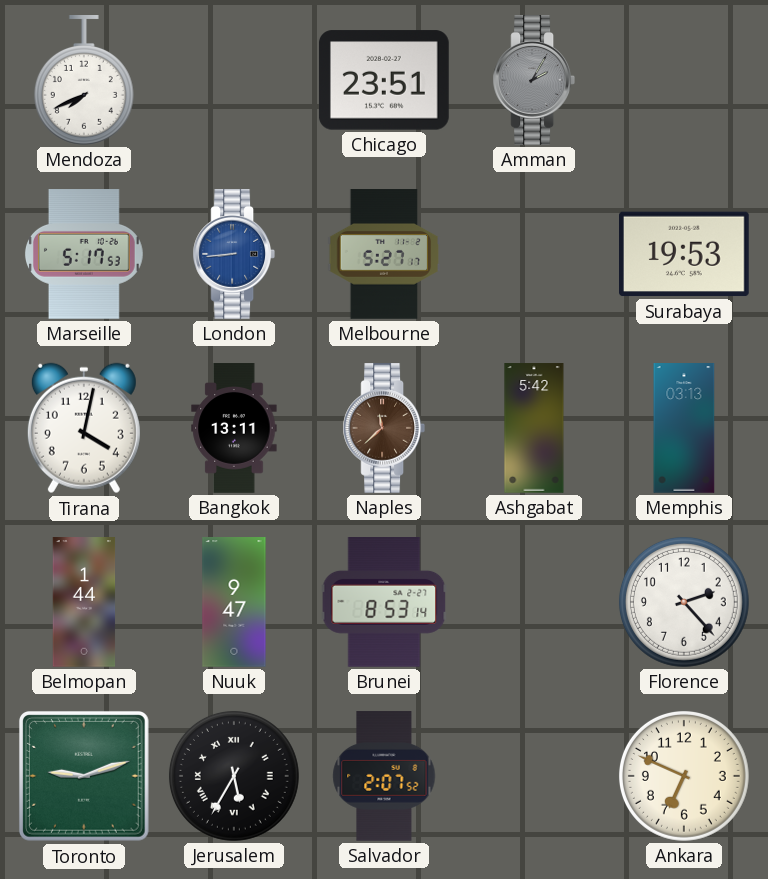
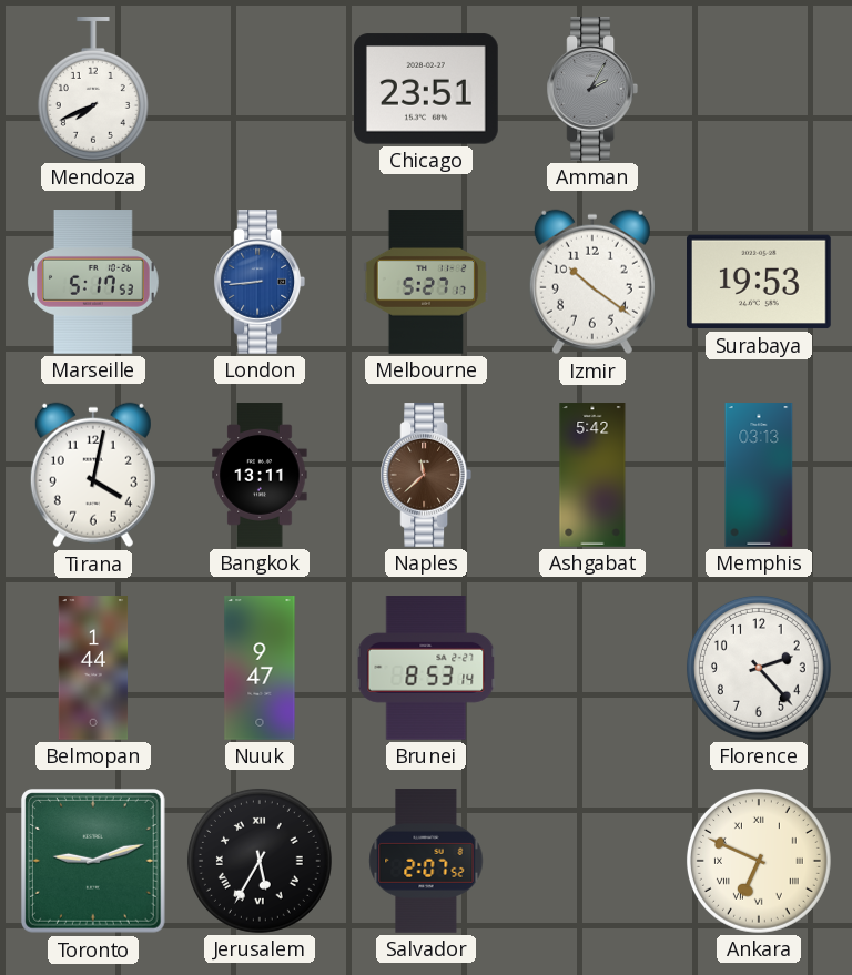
Izmir: none -> 10:21 (592, 282)
Ankara numerals: Arabic -> Roman (759, 861)
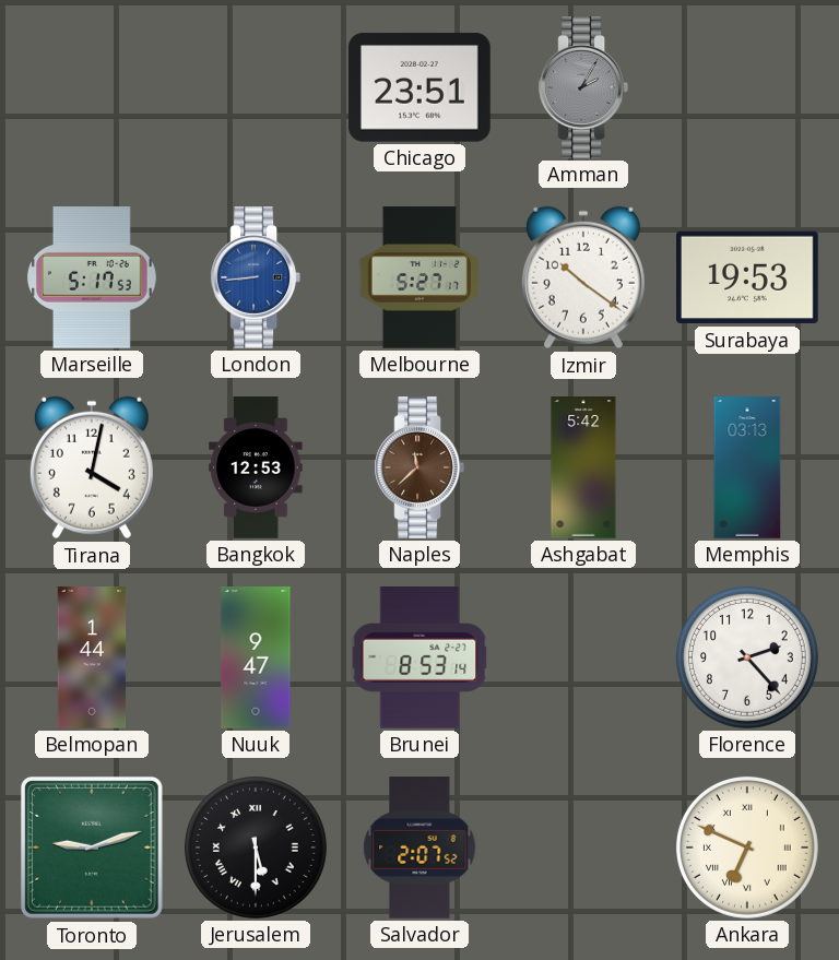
Mendoza: 7:41 -> none (93, 90)
Bangkok: 13:11 -> 12:53 (256, 467)
Jerusalem: 5:35 -> 5:30 (256, 848)
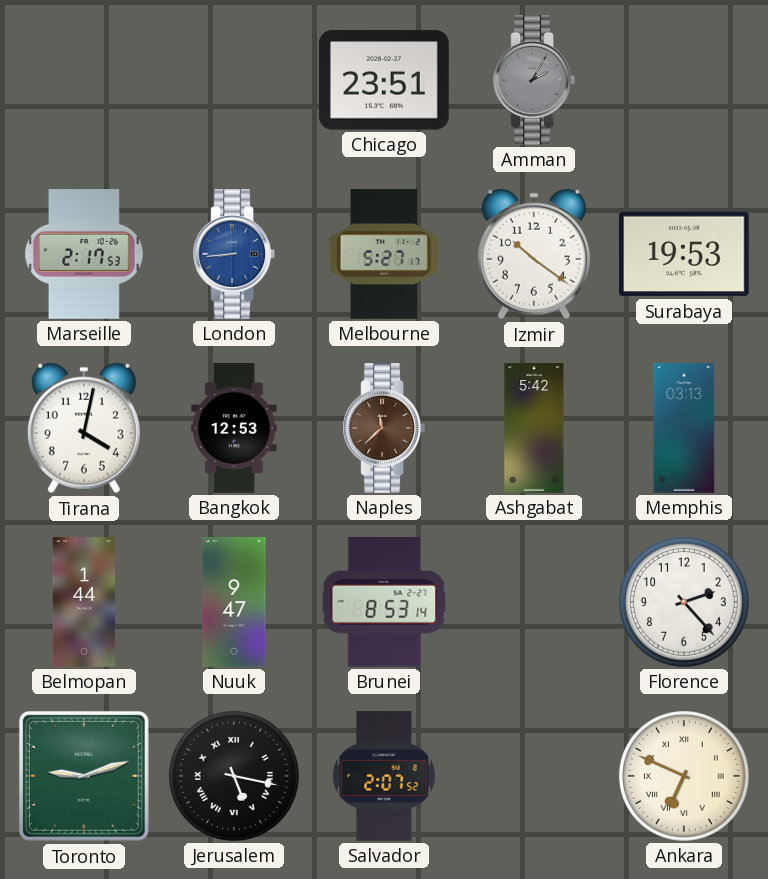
Marseille: 5:17 -> 2:17 (84, 255)
Jerusalem: 5:30 -> 5:17 (234, 776)
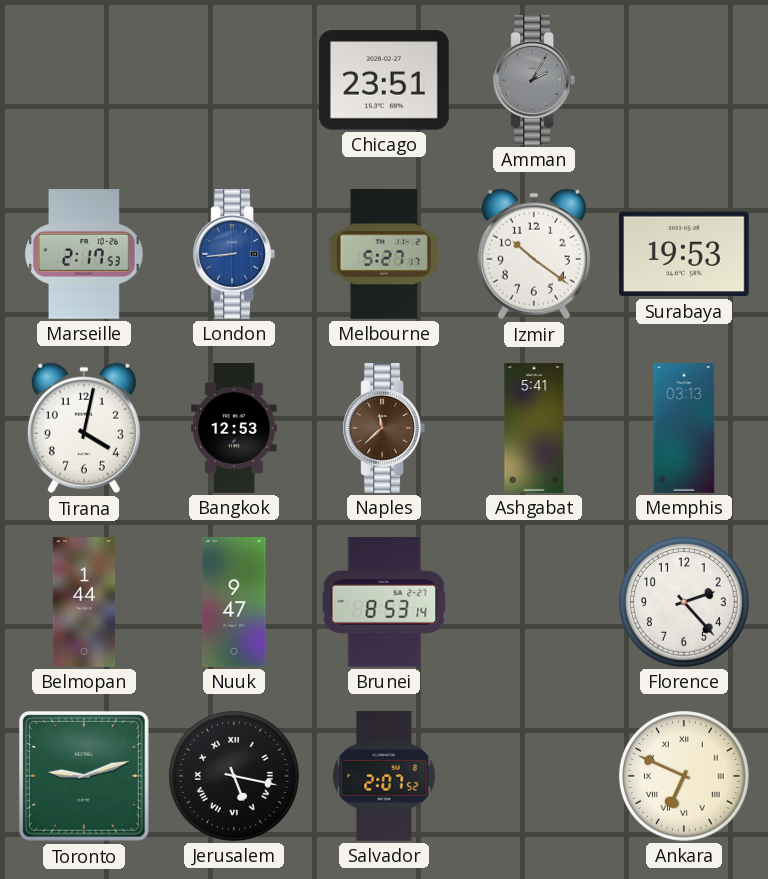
Ashgabat: 5:42 -> 5:41 (534, 428)
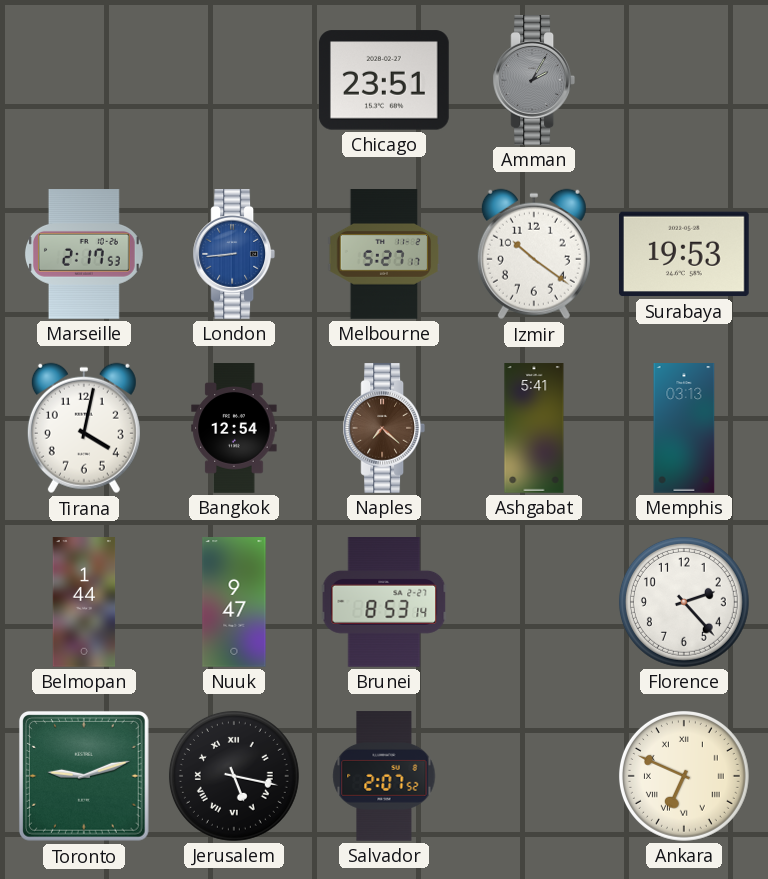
Bangkok: 12:53 -> 12:54 (234, 428)
Naples: 11:38 -> 7:22 (383, 429)
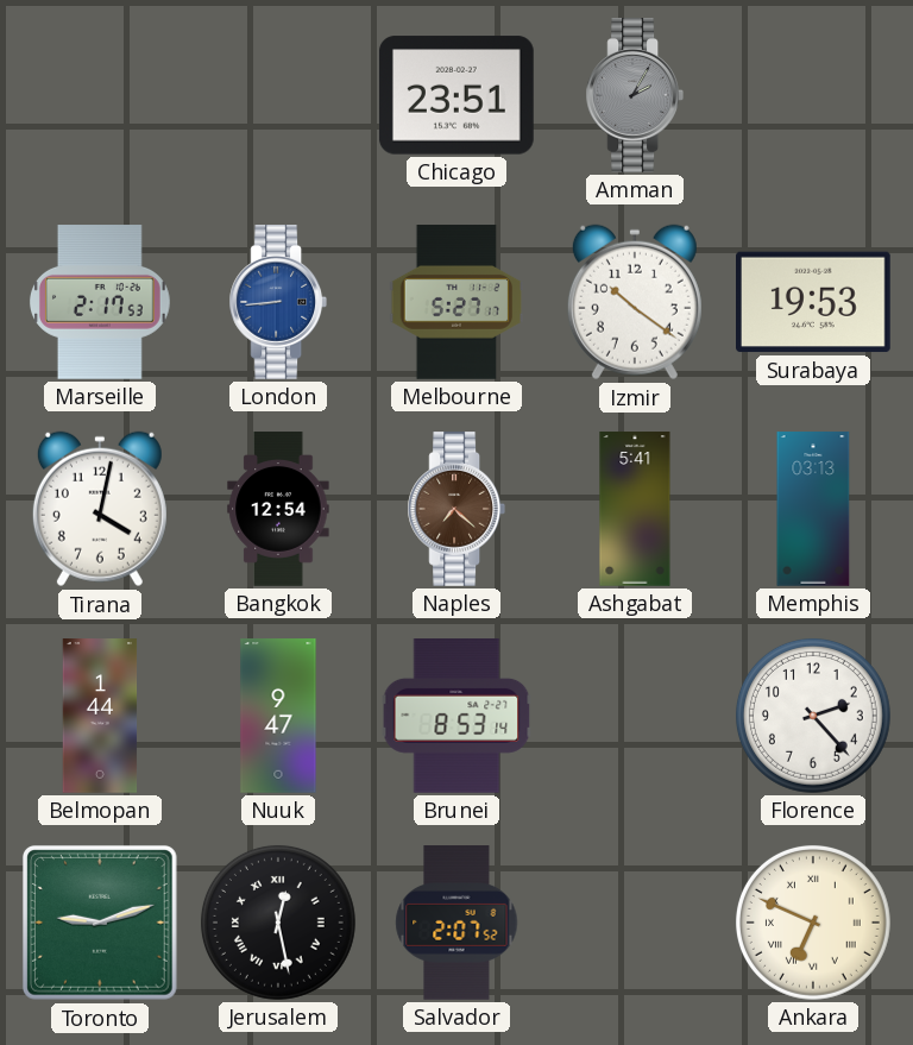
Jerusalem: 5:17 -> 12:28 (278, 923)
